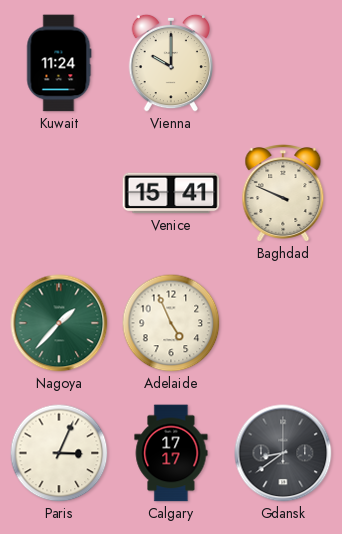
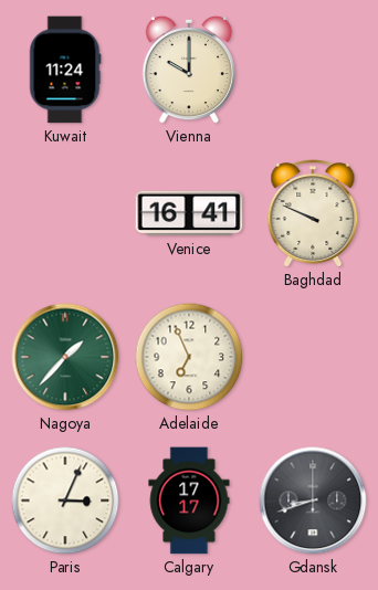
Venice: 15:41 -> 16:41 (189, 213)
Adelaide: 4:56 -> 6:56 (189, 357)
Gdansk: 8:39 -> 8:42 (313, 501)
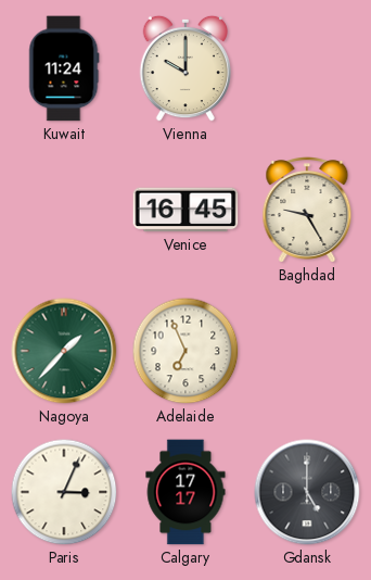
Venice: 16:41 -> 16:45 (185, 210)
Baghdad: 9:49 -> 9:25 (307, 211)
Gdansk: 8:42 -> 5:00 (307, 492)
